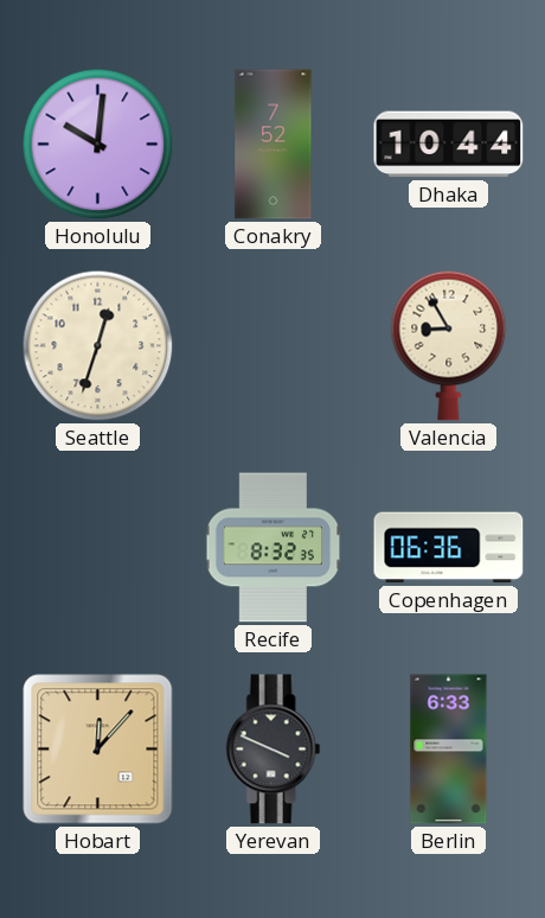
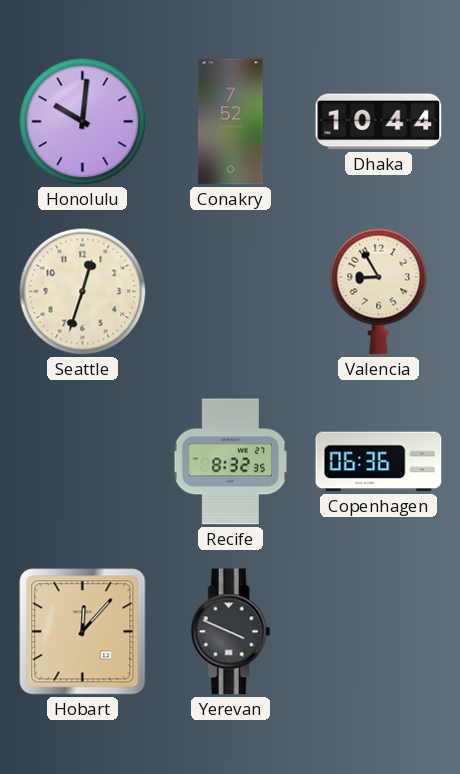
Berlin: 6:33 -> none (449, 750)
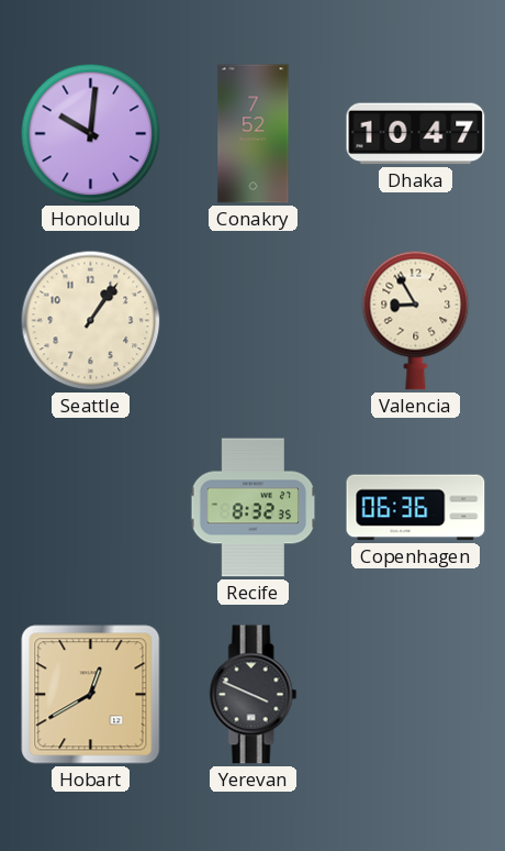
Dhaka: 10:44 -> 10:47 (416, 134)
Seattle: 12:33 -> 1:06 (91, 321)
Hobart: 12:07 -> 12:40 (91, 695)
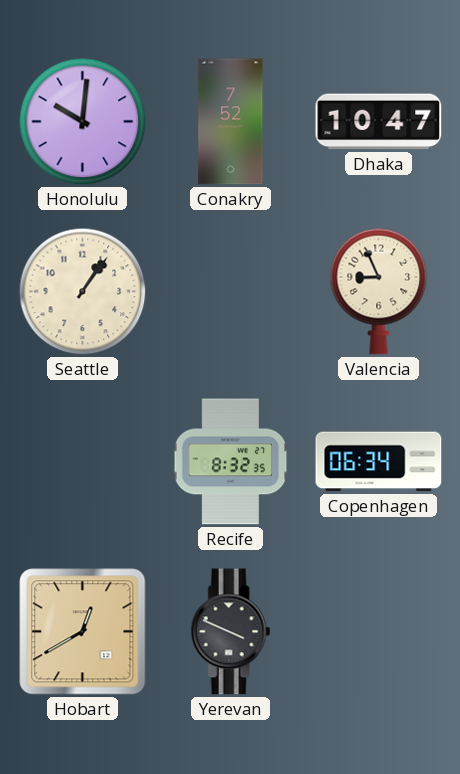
Valencia: 8:55 -> 8:56 (379, 291)
Copenhagen: 06:36 -> 06:34 (379, 462)
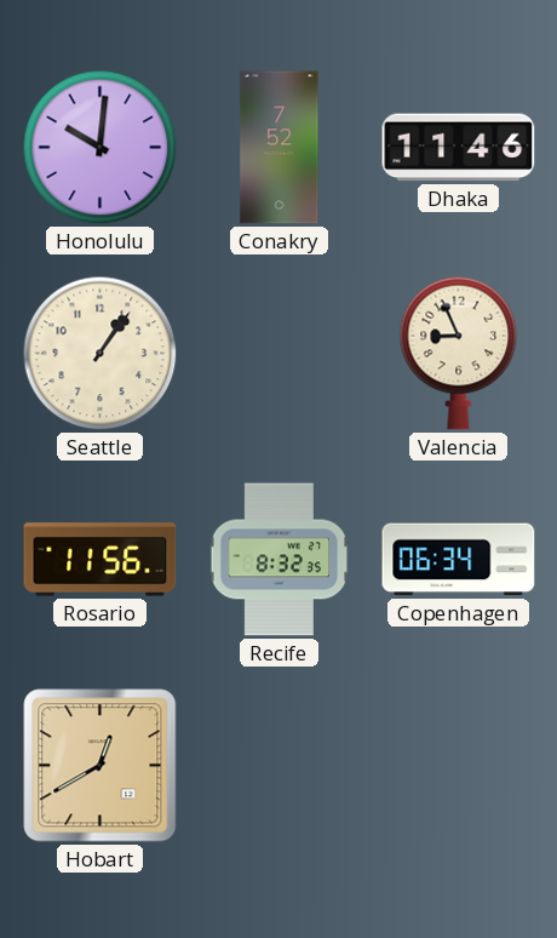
Dhaka: 10:47 -> 11:46 (459, 148)
Rosario: none -> 11:56 (101, 560)
Yerevan: 3:49 -> none (231, 632)
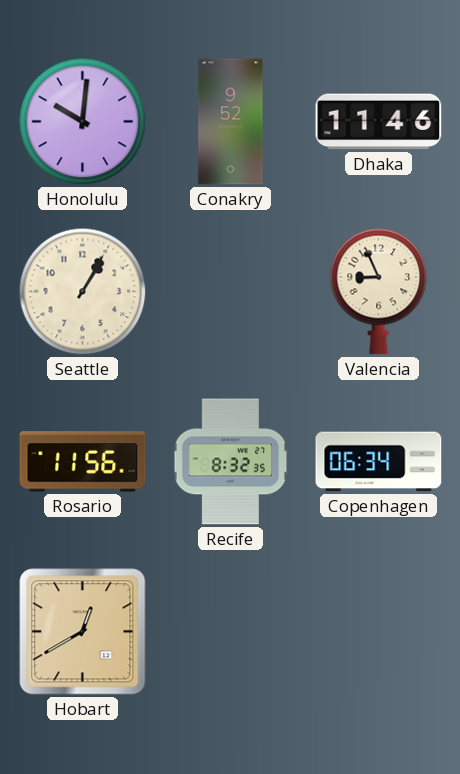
Conakry: 7:52 -> 9:52 (231, 122)
Seattle: 1:06 -> 1:05 (83, 292)
